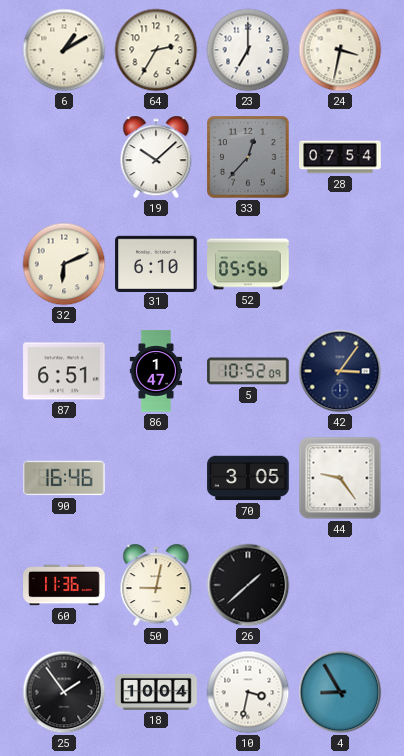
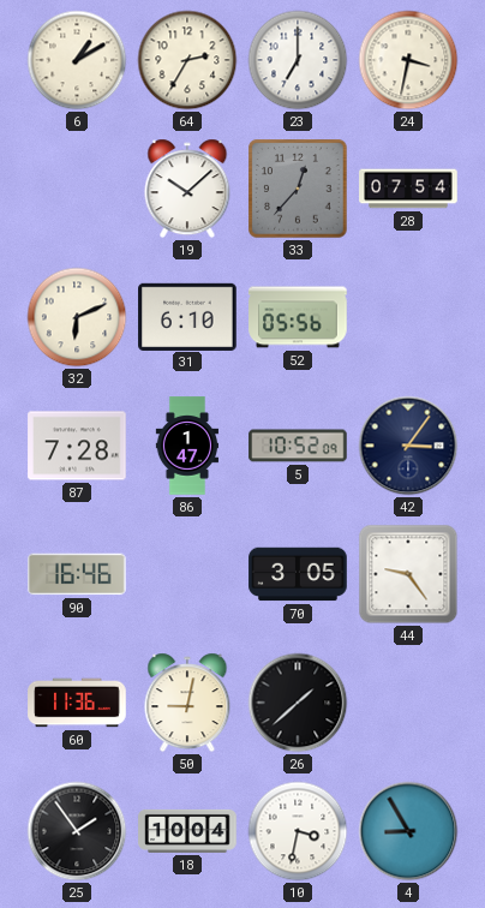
87: 6:51 -> 7:28 (77, 446)
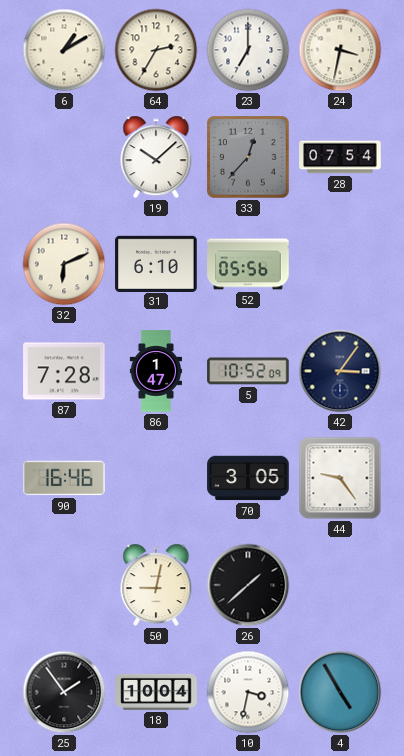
60: 11:36 -> none (77, 703)
4: 8:55 -> 4:55 (340, 692)
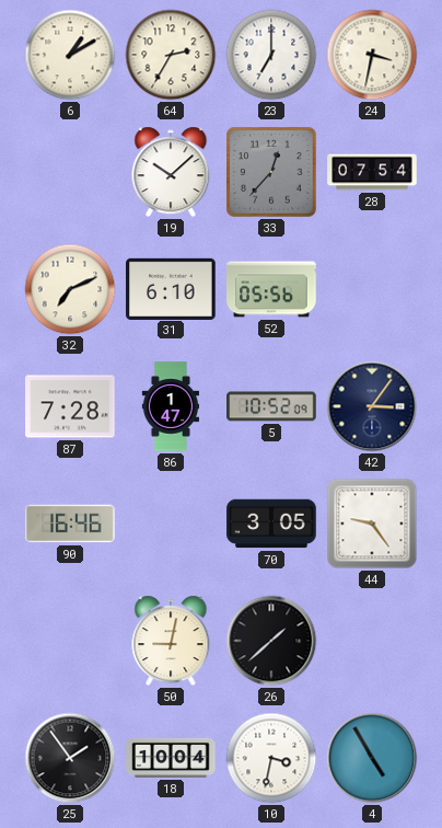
32: 6:11 -> 7:11 (70, 289)
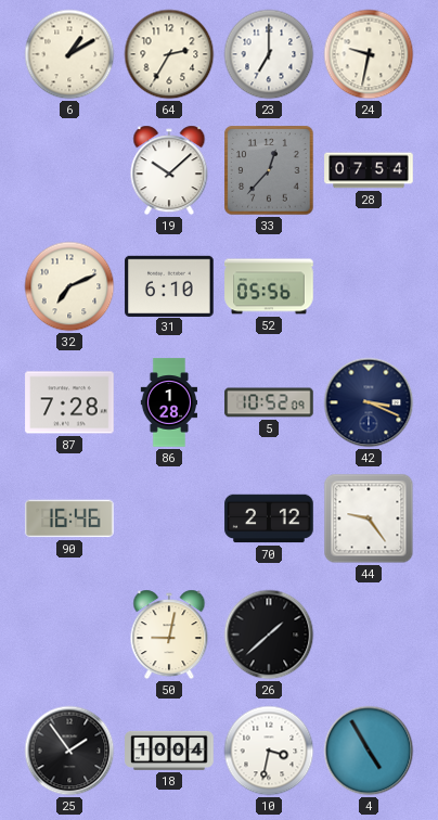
24: 3:32 -> 9:32 (369, 54)
86: 1:47 -> 1:28 (169, 402)
42: 3:06 -> 3:19 (369, 402)
70: 3:05 -> 2:12 (269, 518)
